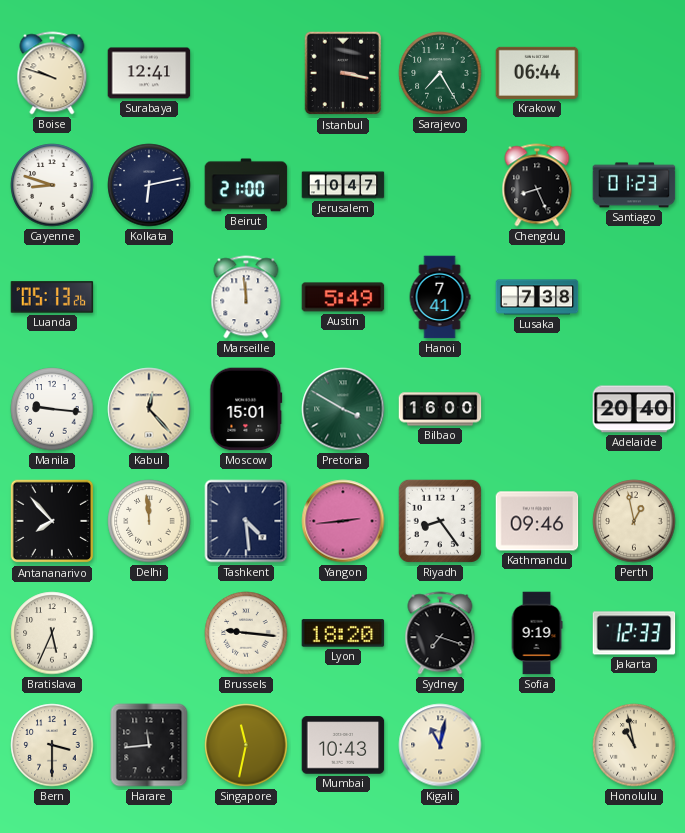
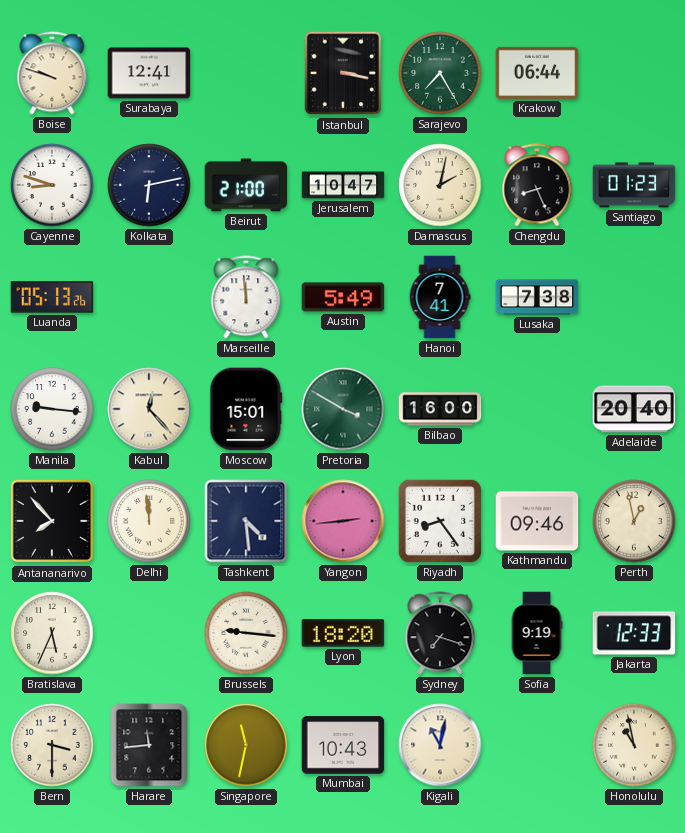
Damascus: none -> 2:02 (440, 185)
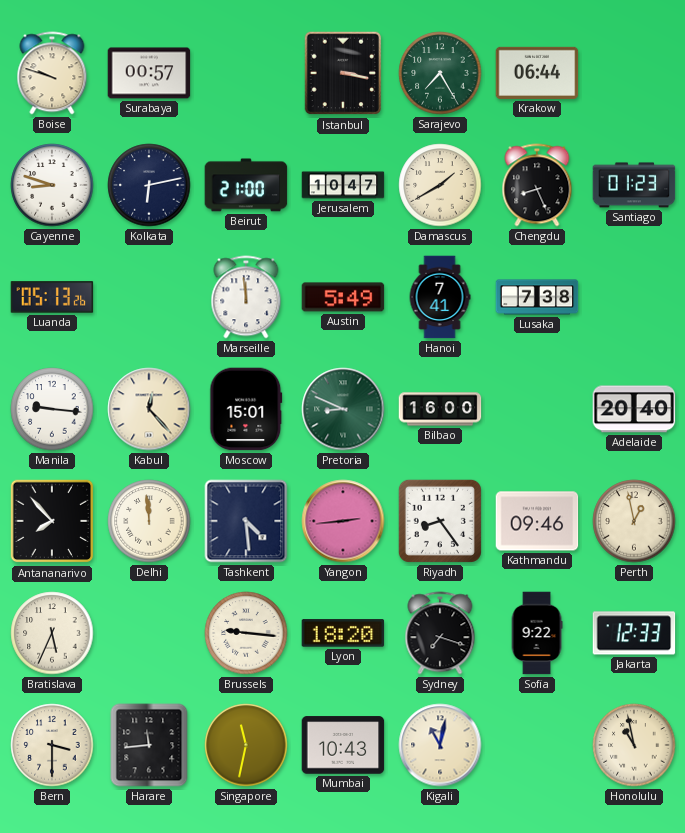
Surabaya: 12:41 -> 00:57 (149, 73)
Damascus: 2:02 -> 1:40 (440, 185)
Pretoria: 3:50 -> 8:49 (343, 409)
Sofia: 9:19 -> 9:22 (537, 633)
